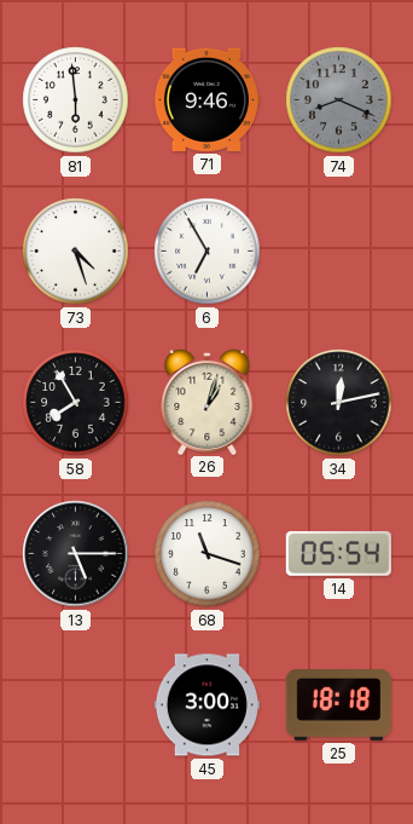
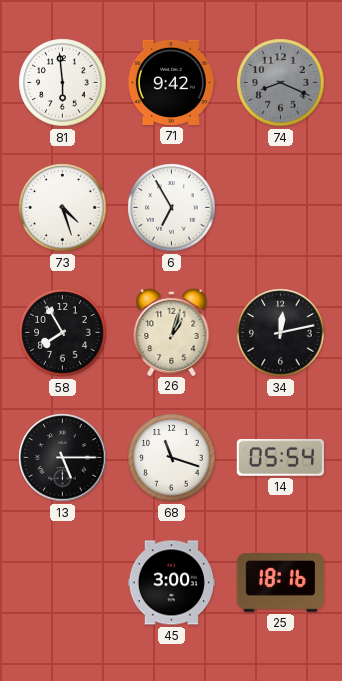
71: 9:46 -> 9:42 (170, 82)
25: 18:18 -> 18:16 (280, 583)
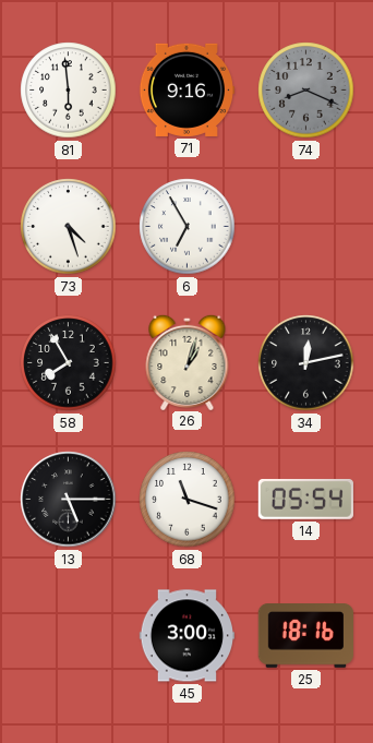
71: 9:42 -> 9:16 (185, 89)
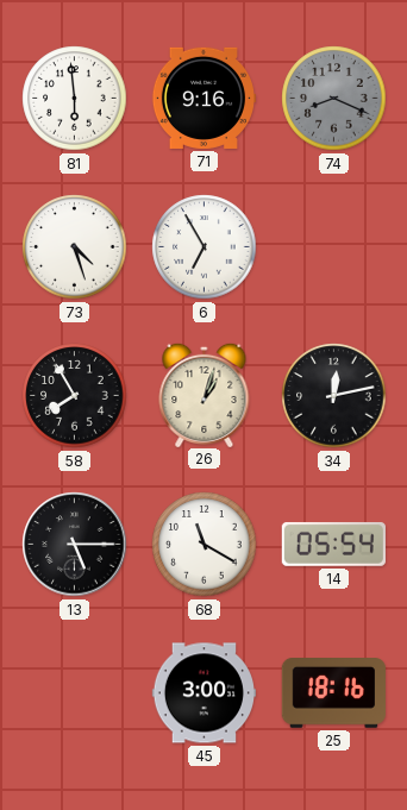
68: 11:18 -> 11:20 (205, 545)
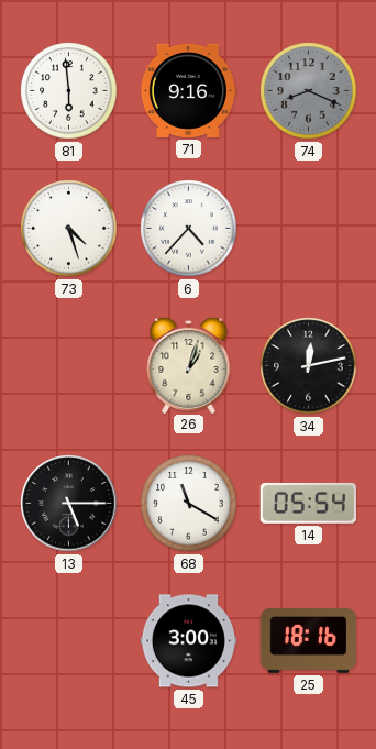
6: 6:55 -> 4:37 (189, 229)
58: 7:55 -> none (75, 396)
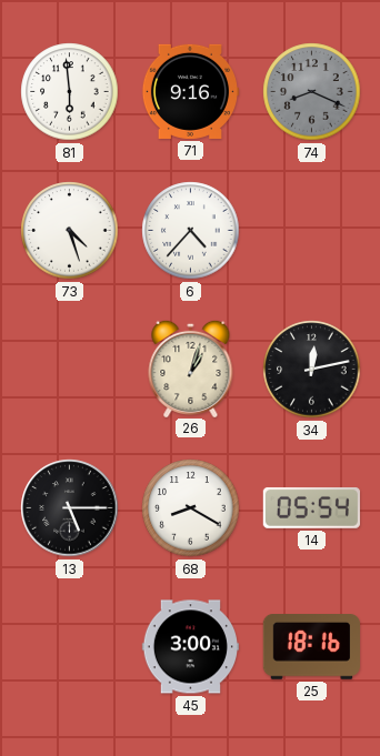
68: 11:20 -> 8:20 (191, 508)
